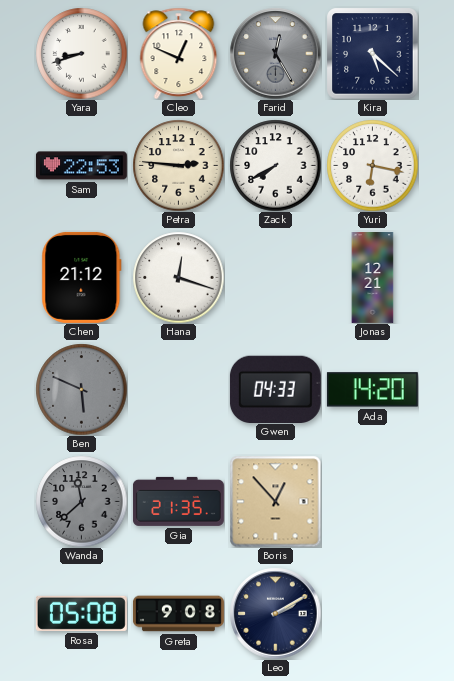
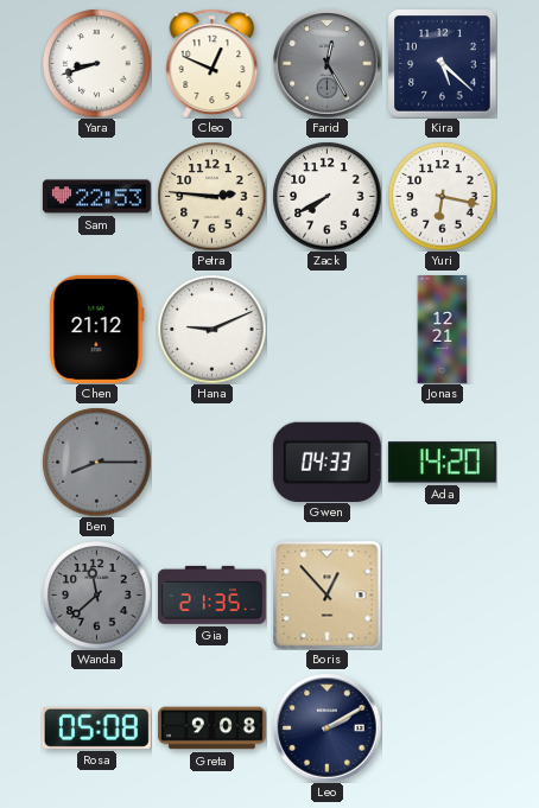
Hana: 12:18 -> 9:11 (211, 329)
Ben: 5:49 -> 8:15 (96, 462)
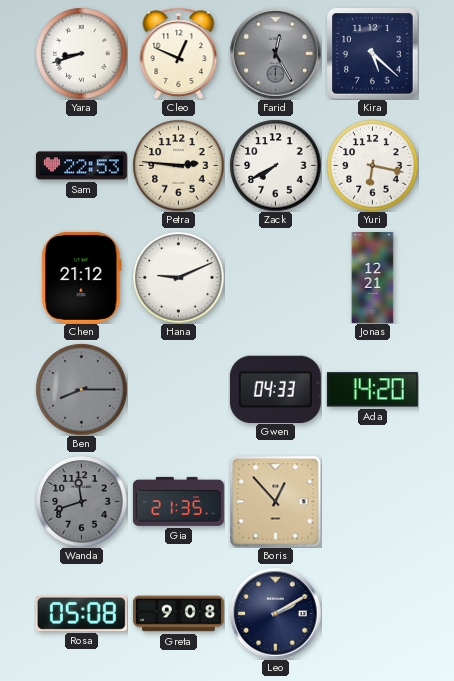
Wanda: 11:38 -> 11:42 (81, 501)
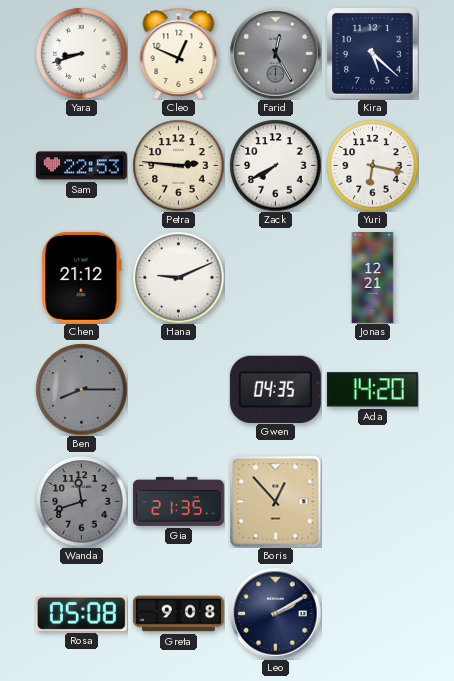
Gwen: 04:33 -> 04:35 (275, 389)
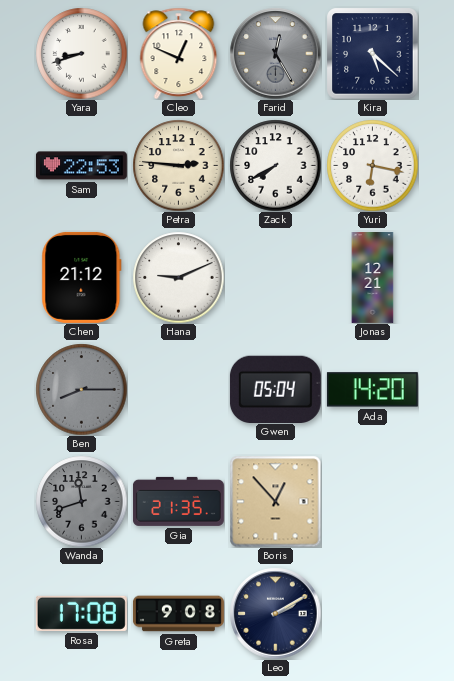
Gwen: 04:35 -> 05:04 (275, 389)
Rosa: 05:08 -> 17:08 (81, 613)
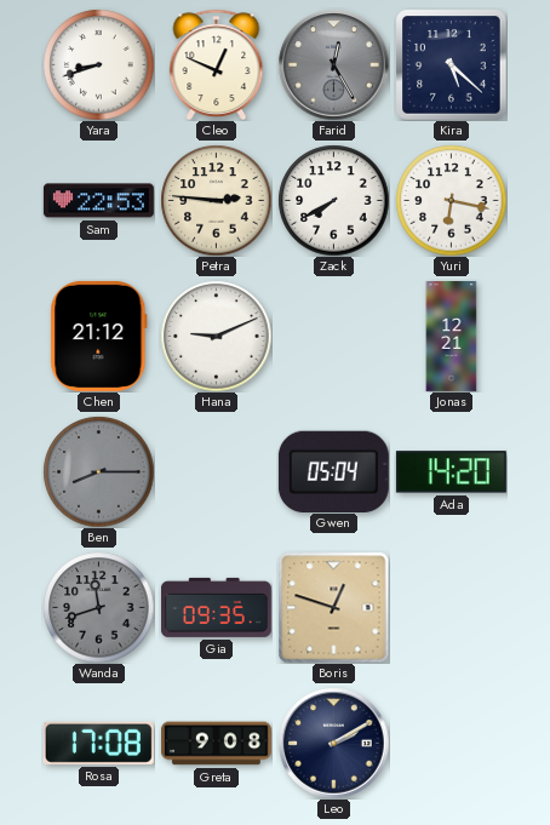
Gia: 21:35 -> 09:35 (216, 607)
Boris: 12:53 -> 12:48 (333, 607)
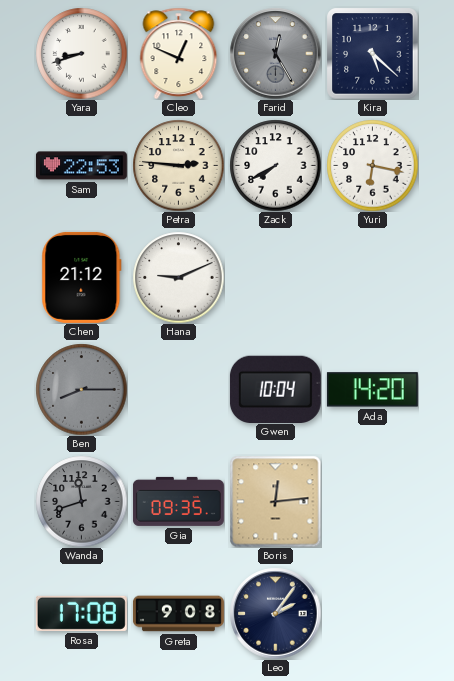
Jonas: 12:21 -> none (452, 337)
Gwen: 05:04 -> 10:04 (275, 389)
Boris: 12:48 -> 12:14 (275, 501)
Leo: 2:10 -> 2:06 (275, 613)
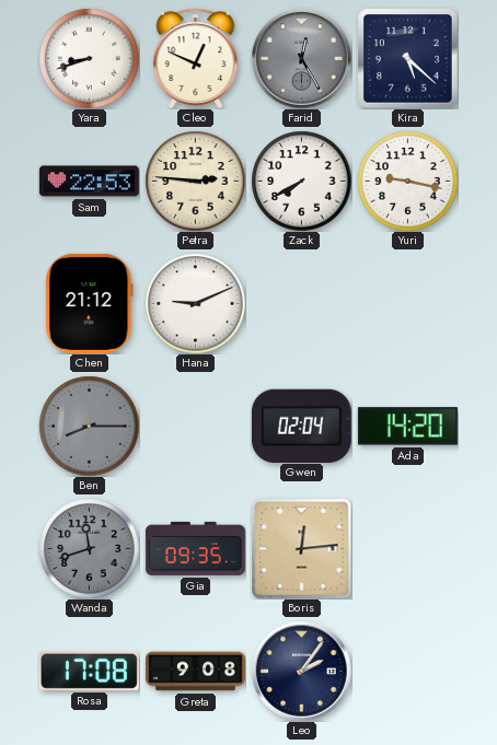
Yuri: 6:17 -> 9:17 (407, 181)
Gwen: 10:04 -> 02:04 (301, 426)
